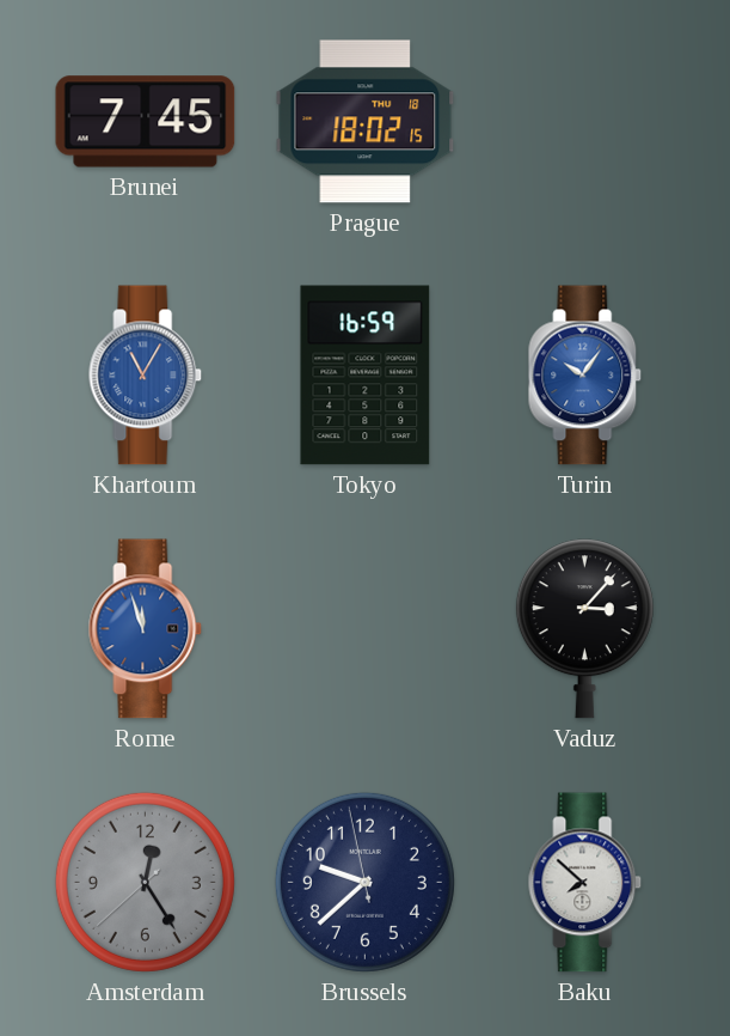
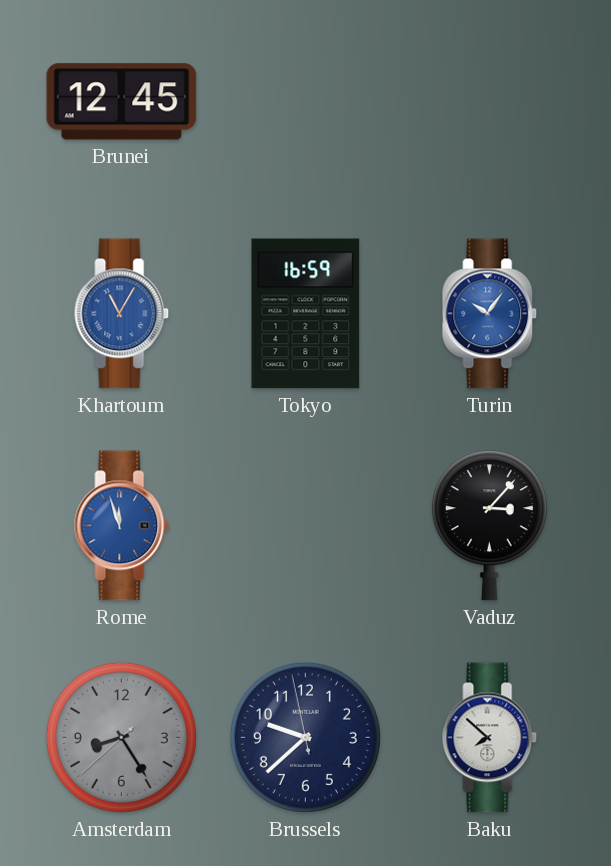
Brunei: 7:45 -> 12:45 (122, 102)
Prague: 18:02 -> none (366, 122)
Amsterdam: 12:24 -> 8:24 (121, 737)
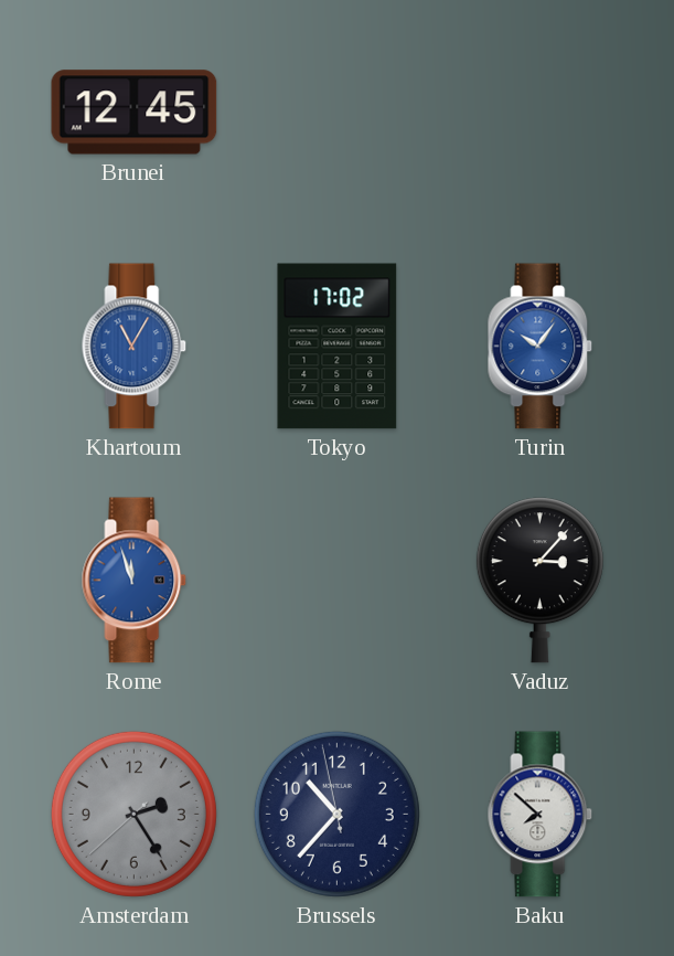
Tokyo: 16:59 -> 17:02 (338, 347)
Amsterdam: 8:24 -> 2:24 (133, 814)
Brussels: 9:37 -> 10:36 (336, 814)
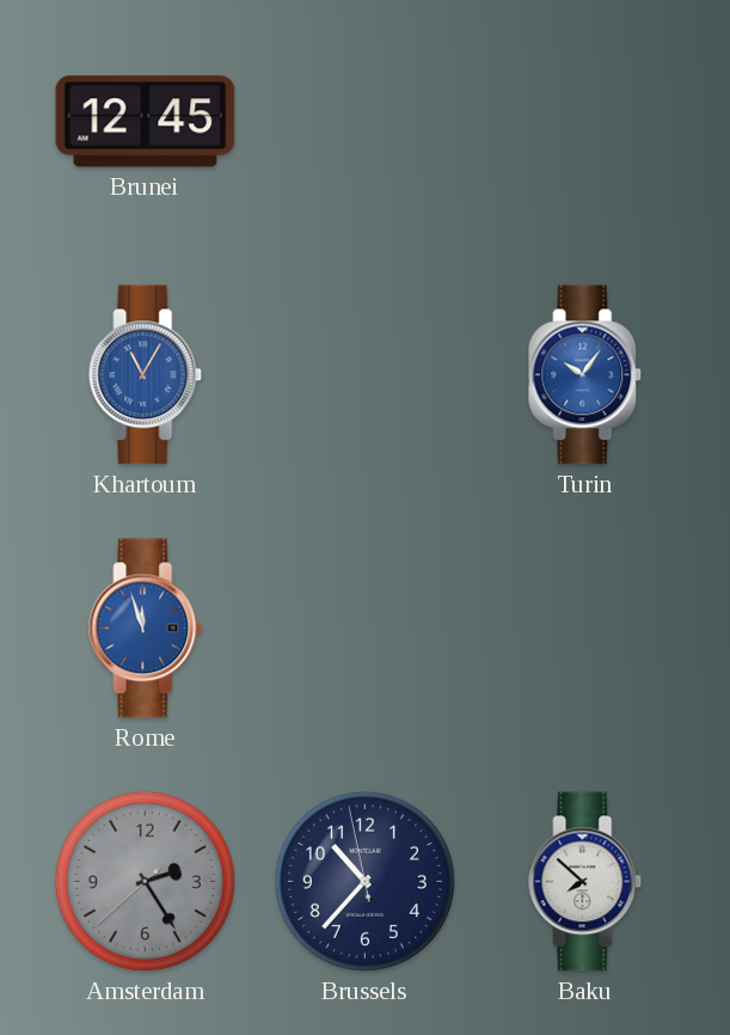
Tokyo: 17:02 -> none (338, 347)
Vaduz: 3:07 -> none (539, 581)
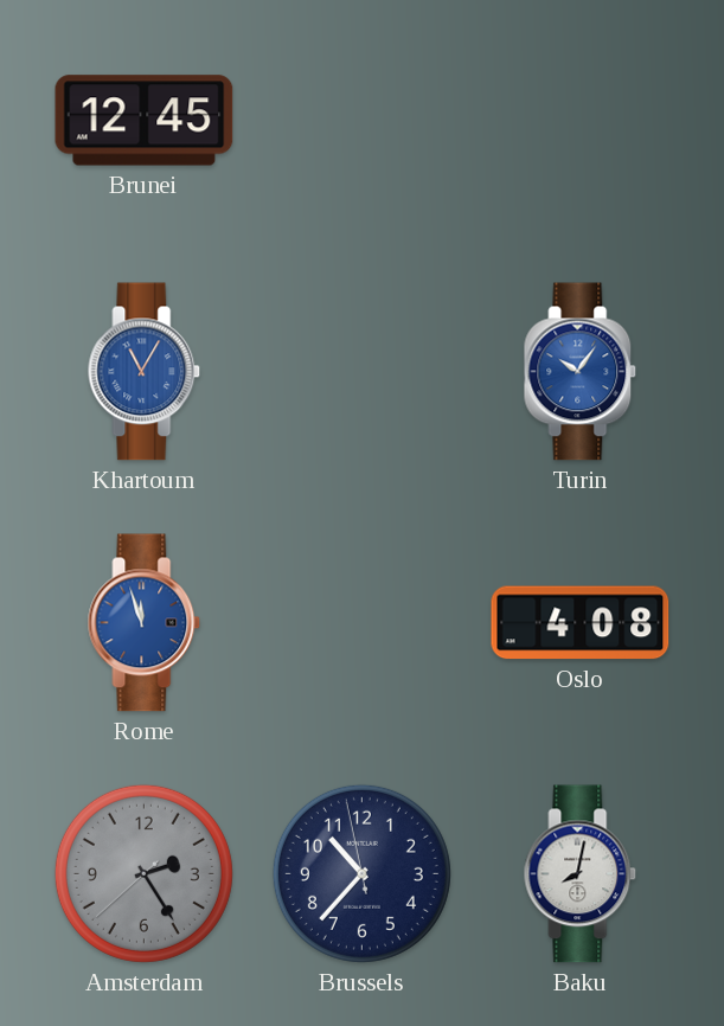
Oslo: none -> 4:08 (581, 623)
Baku: 7:52 -> 8:02 (581, 874)
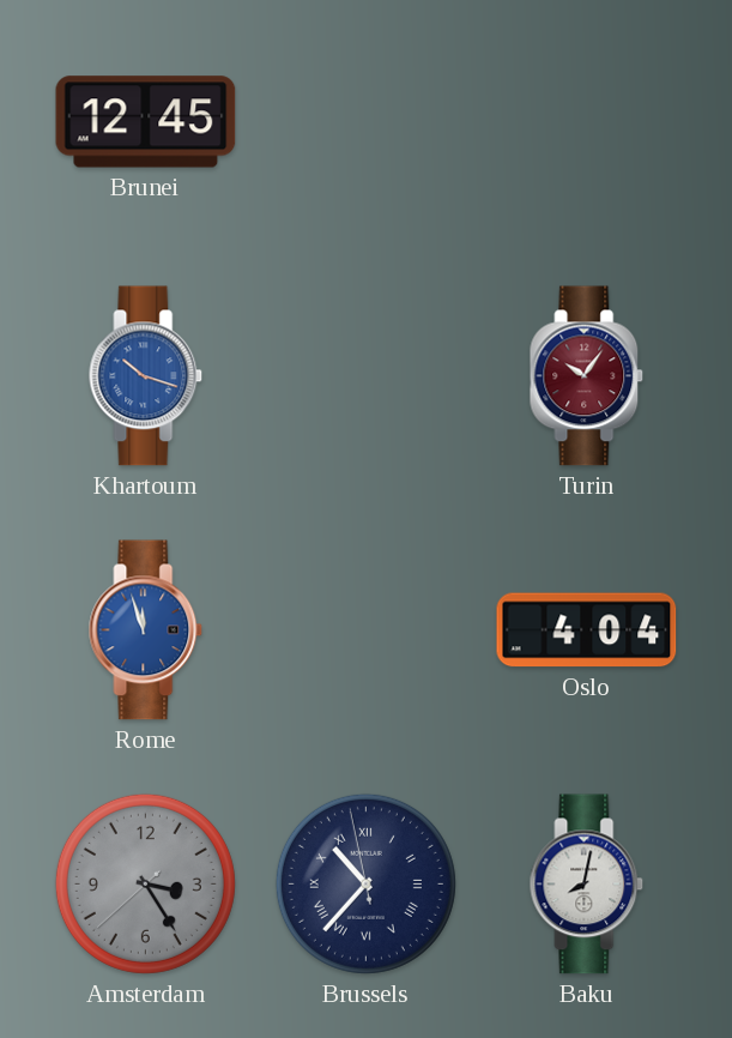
Khartoum: 11:05 -> 10:18 (146, 376)
Turin dial: blue -> burgundy (587, 376)
Oslo: 4:08 -> 4:04 (587, 630)
Amsterdam: 2:24 -> 3:24 (145, 883)
Brussels numerals: Arabic -> Roman (365, 883)
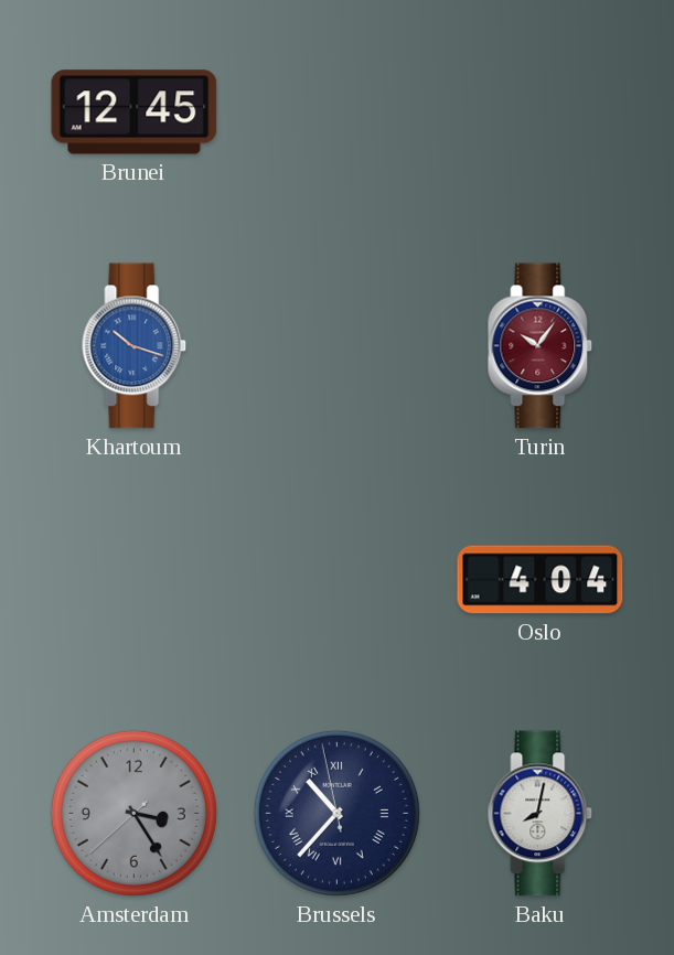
Rome: 11:57 -> none (146, 630)
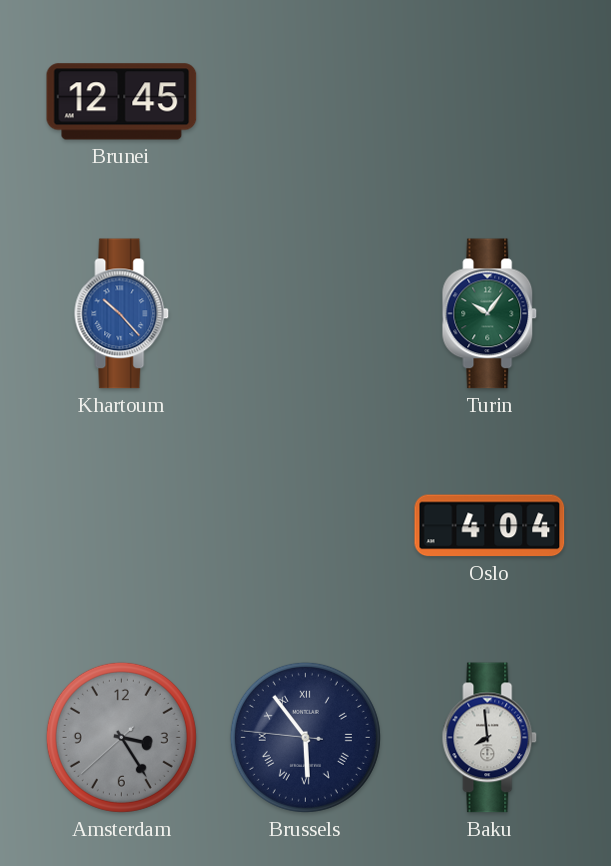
Khartoum: 10:18 -> 10:23 (122, 314)
Turin dial: burgundy -> green (490, 314)
Brussels: 10:36 -> 5:53 (305, 737)
Baku: 8:02 -> 7:59 (490, 738)
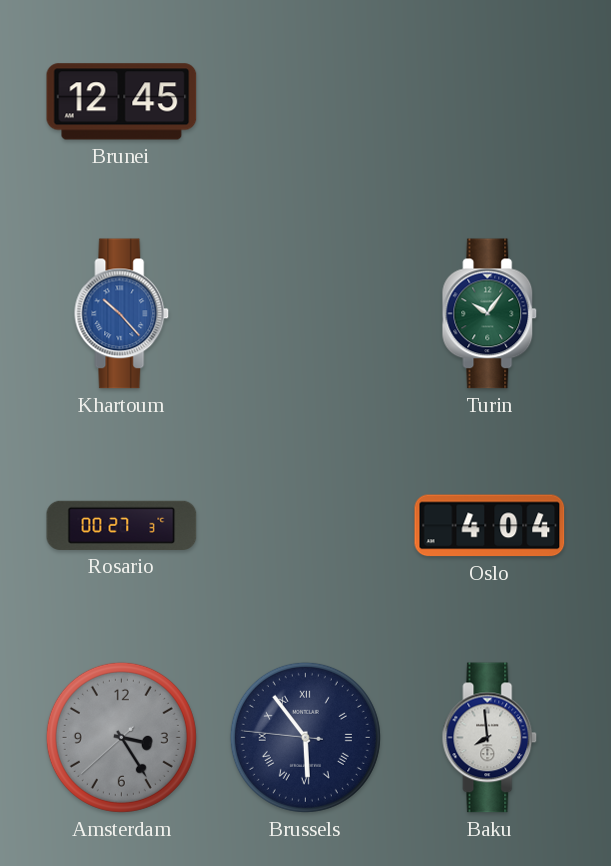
Rosario: none -> 00:27 (122, 525)
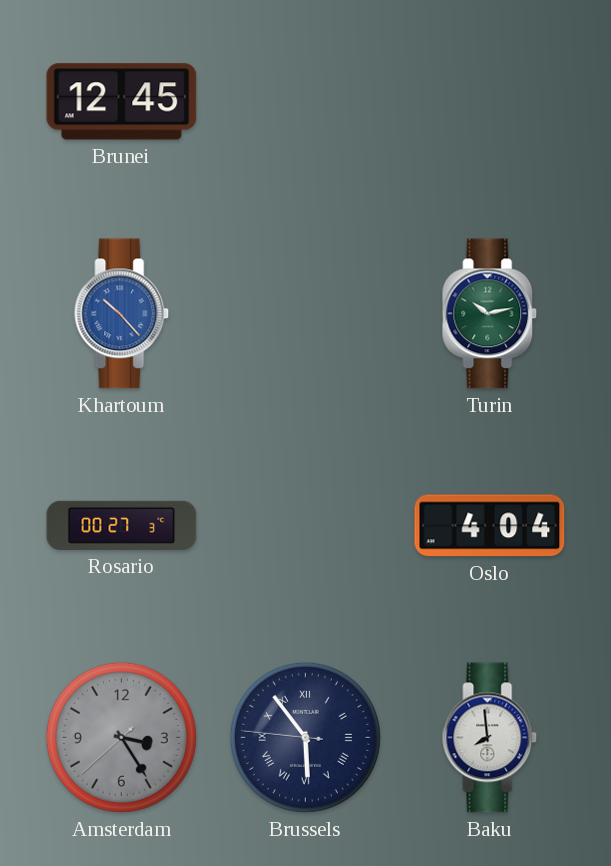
Turin: 10:06 -> 10:13 (490, 314)
